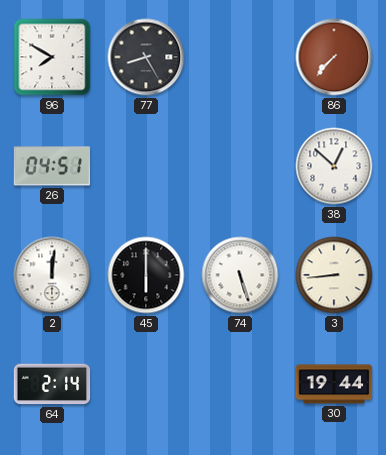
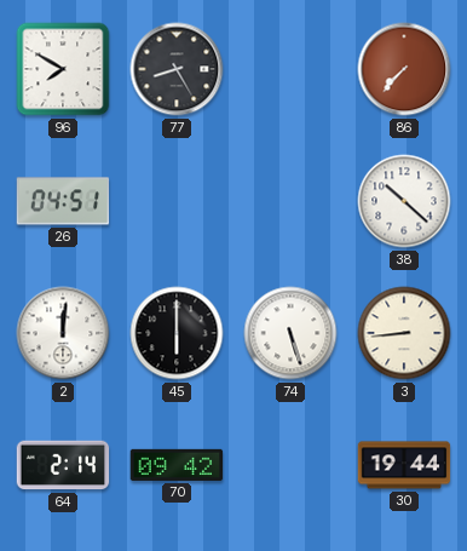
38: 12:52 -> 10:22 (404, 201)
70: none -> 09:42 (177, 465)
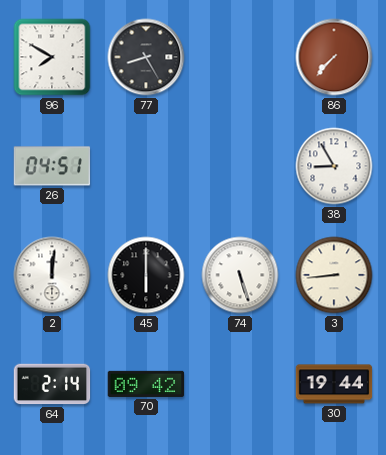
38: 10:22 -> 8:55 (334, 166)
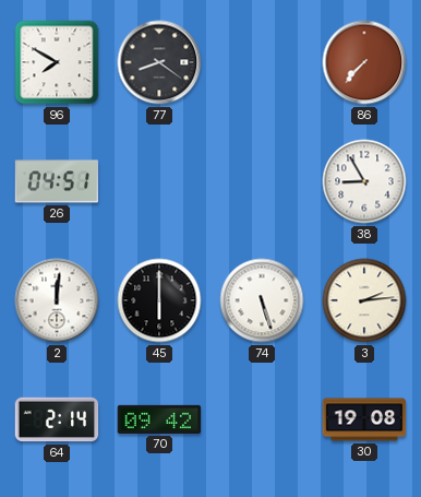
77: 8:25 -> 8:21 (159, 62)
3: 8:44 -> 2:14 (364, 300)
30: 19:44 -> 19:08 (364, 419)
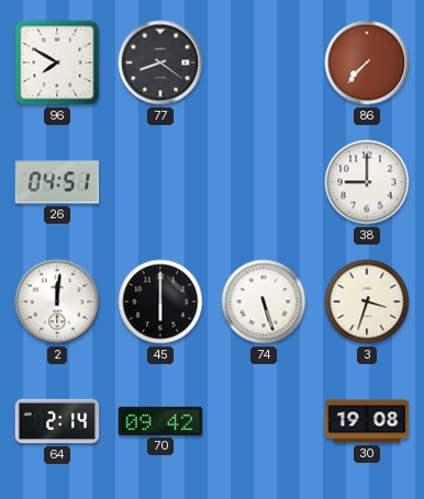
38: 8:55 -> 9:00 (367, 182)
3: 2:14 -> 3:33 (367, 302)
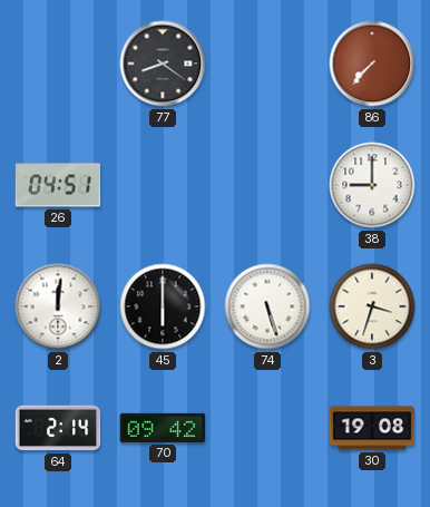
96: 7:50 -> none (57, 63)
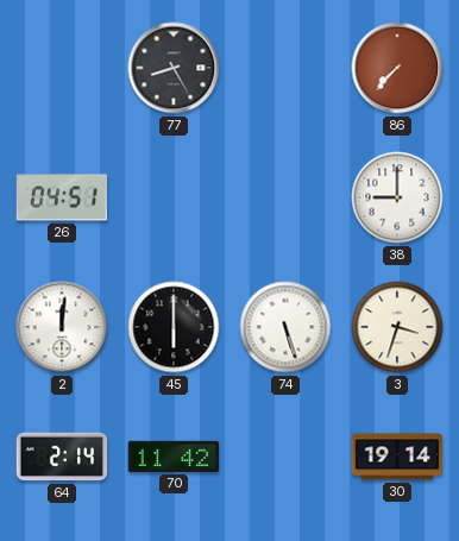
77: 8:21 -> 8:25 (174, 68)
70: 09:42 -> 11:42 (174, 457)
30: 19:08 -> 19:14 (397, 457)
